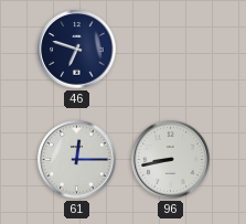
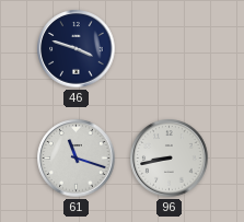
46: 6:48 -> 3:48 (77, 49)
61: 12:15 -> 11:18 (77, 159)
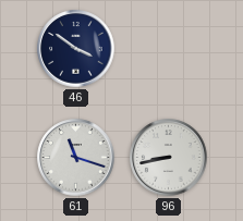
46: 3:48 -> 3:51 (76, 49)
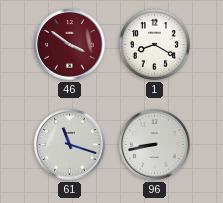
46 dial: navy -> burgundy (70, 45)
1: none -> 8:20 (154, 44)
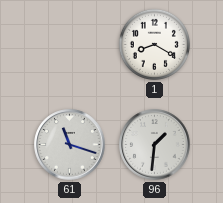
46: 3:51 -> none (70, 45)
96: 8:43 -> 1:31 (155, 145)
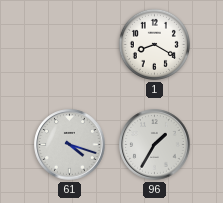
61: 11:18 -> 4:18 (70, 145)
96: 1:31 -> 1:35 (155, 145)
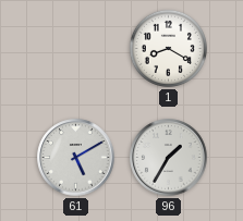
61: 4:18 -> 5:10 (76, 158)
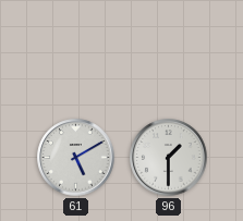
1: 8:20 -> none (168, 48)
96: 1:35 -> 1:30 (169, 158)
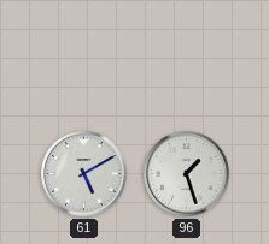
96: 1:30 -> 1:27 (187, 174)
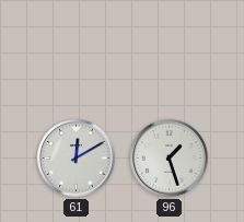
61: 5:10 -> 12:10 (77, 159)
